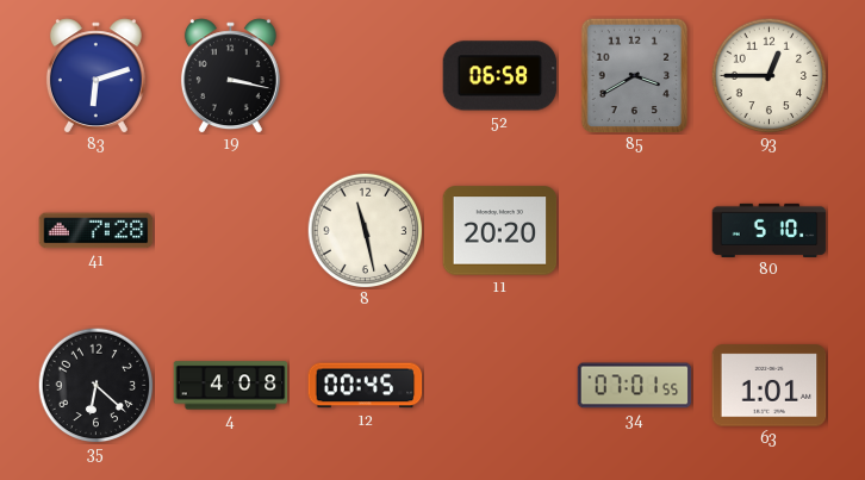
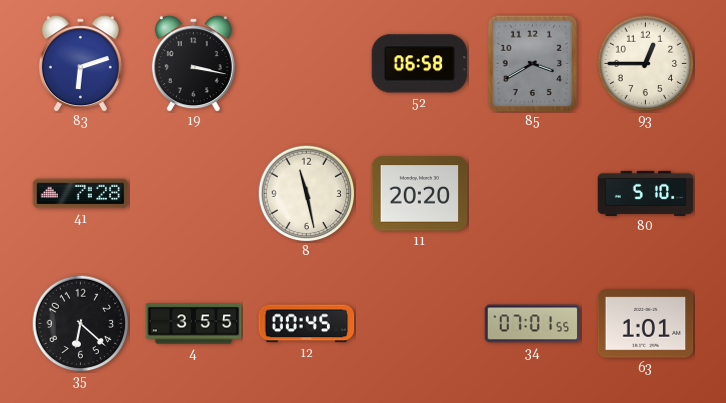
4: 4:08 -> 3:55 (194, 324)
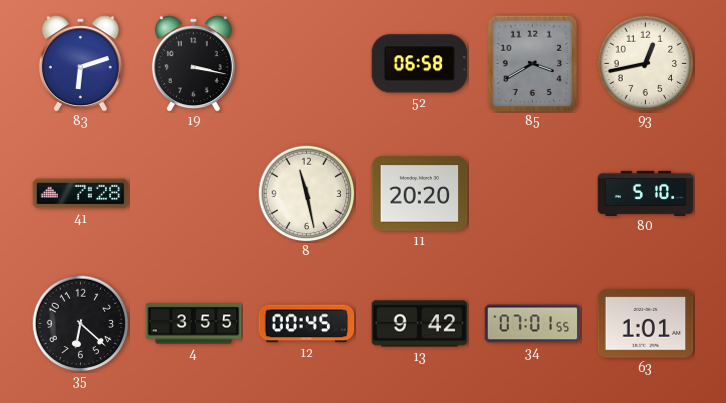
93: 12:45 -> 12:43 (645, 63)
13: none -> 9:42 (420, 324)
